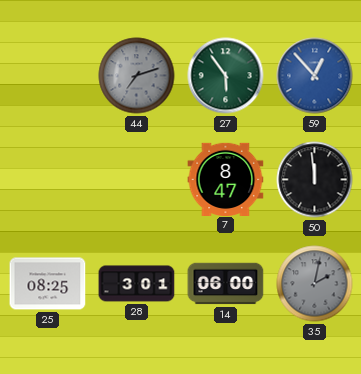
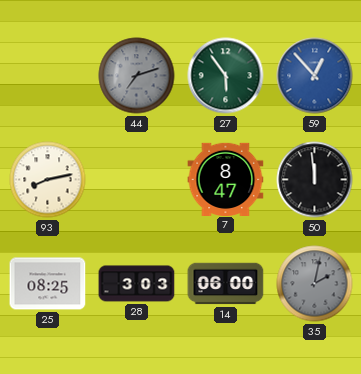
93: none -> 8:13 (48, 180)
28: 3:01 -> 3:03 (137, 284)
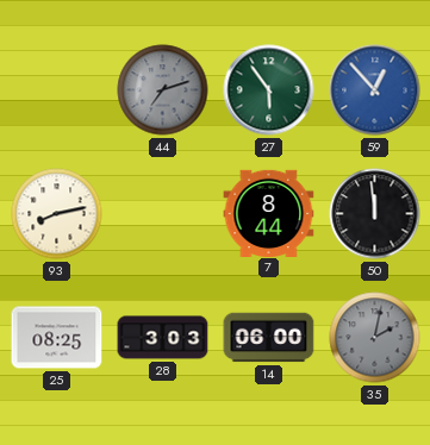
7: 8:47 -> 8:44 (269, 213)
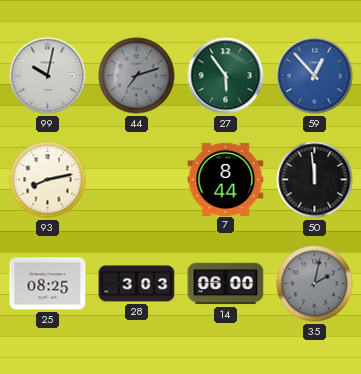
99: none -> 10:02 (48, 76)
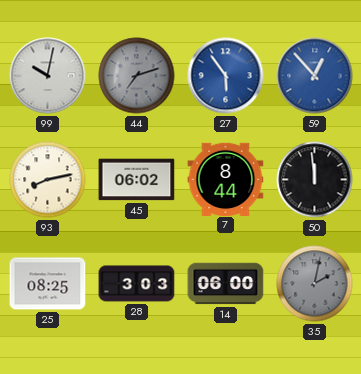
27 dial: green -> blue (226, 76)
45: none -> 06:02 (137, 180)
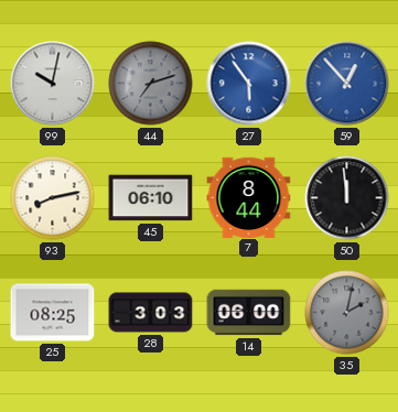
45: 06:02 -> 06:10 (151, 198)
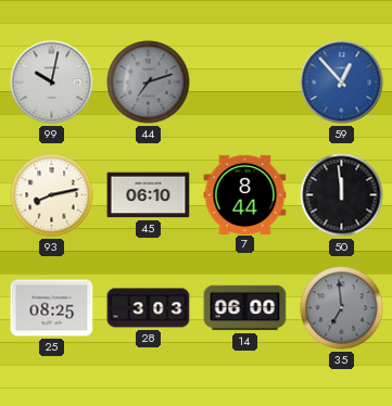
27: 5:54 -> none (249, 84)
35: 2:02 -> 6:59 (342, 308)
